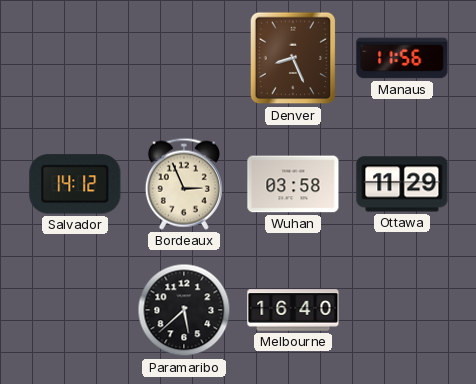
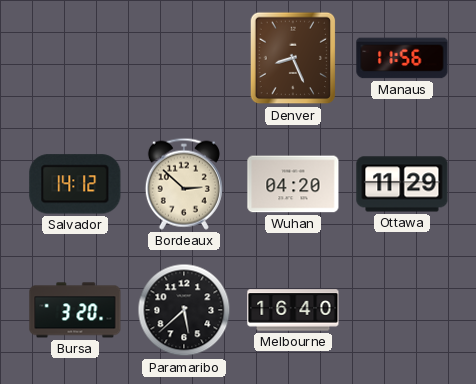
Bordeaux: 2:56 -> 2:52 (184, 184)
Wuhan: 03:58 -> 04:20 (293, 184)
Bursa: none -> 3:20 (75, 310)
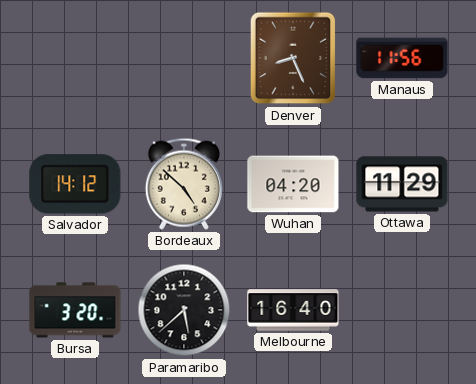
Bordeaux: 2:52 -> 4:52 (184, 184)
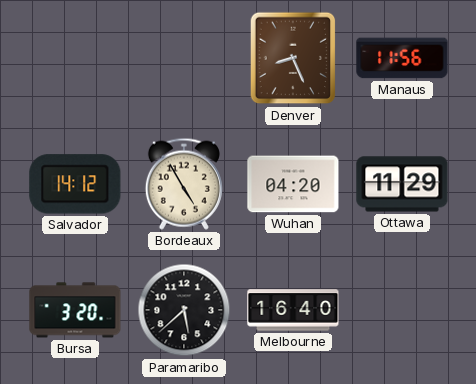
Bordeaux: 4:52 -> 4:55 (184, 184)
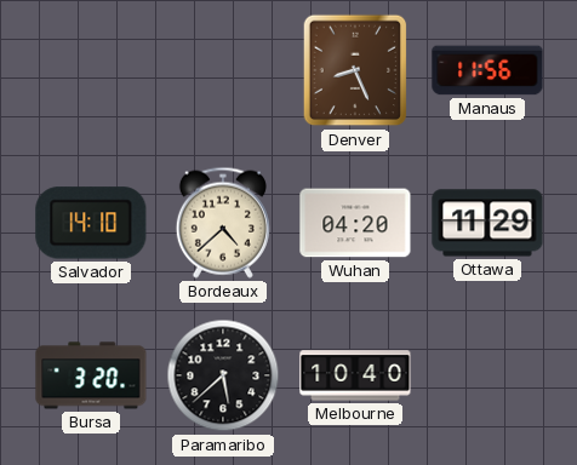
Salvador: 14:12 -> 14:10 (91, 223)
Bordeaux: 4:55 -> 4:38 (223, 223)
Melbourne: 16:40 -> 10:40 (355, 375)
